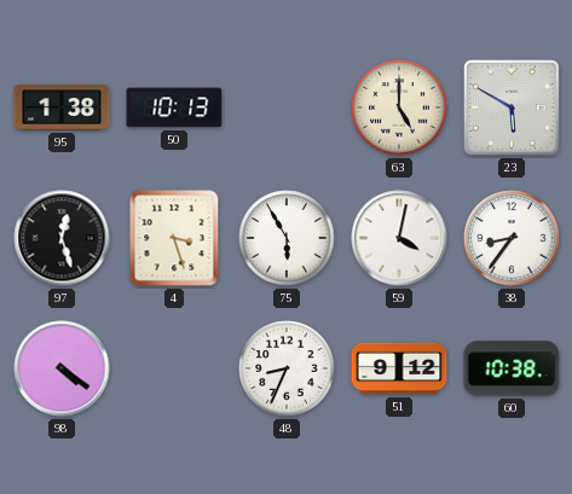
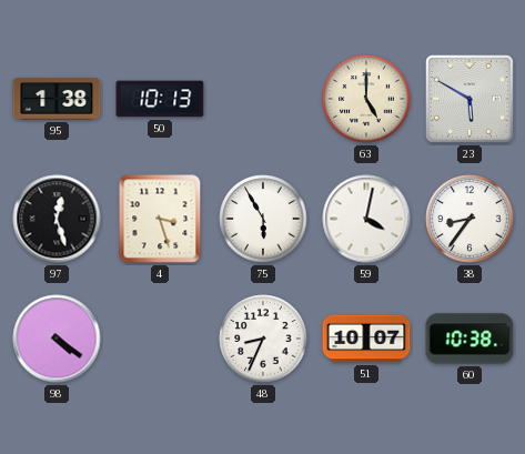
51: 9:12 -> 10:07 (366, 339)
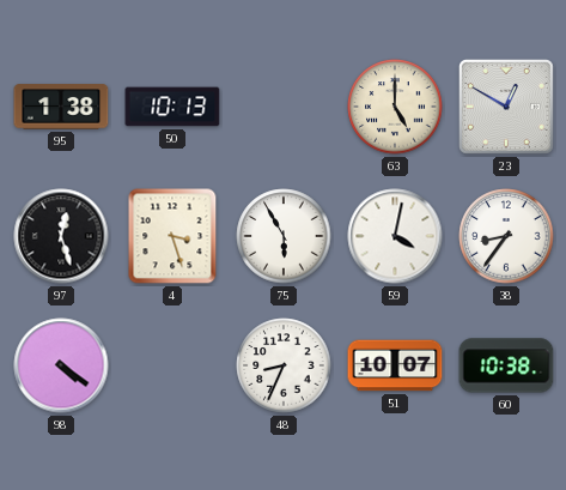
23: 5:50 -> 12:50 (507, 108)
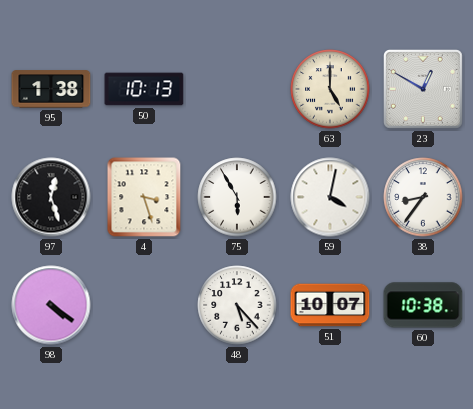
48: 8:34 -> 5:23 (237, 305)
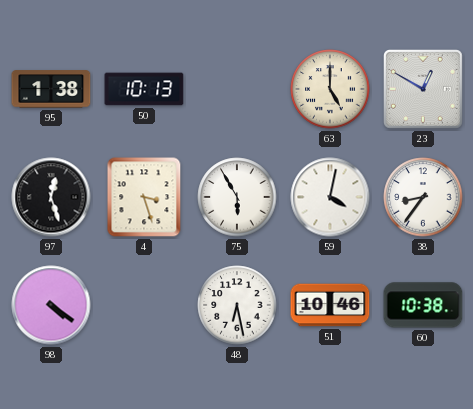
48: 5:23 -> 6:28 (237, 305)
51: 10:07 -> 10:46 (330, 305)
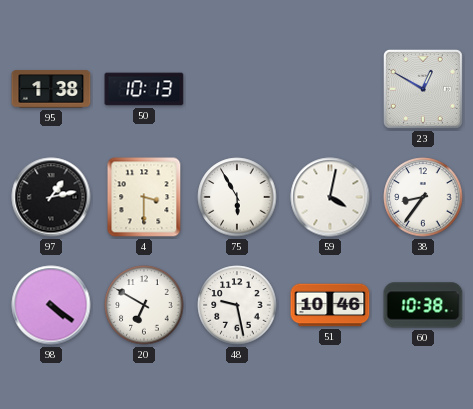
63: 5:00 -> none (330, 89)
97: 12:27 -> 1:13 (51, 197)
4: 3:27 -> 3:30 (144, 197)
20: none -> 6:50 (144, 305)
48: 6:28 -> 9:28 (237, 305)
